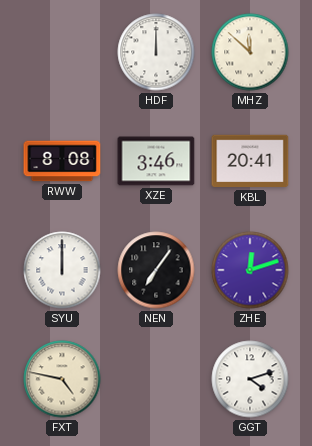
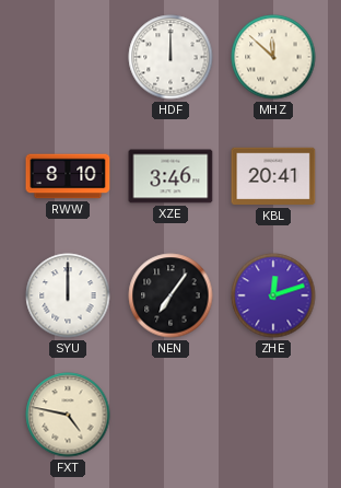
RWW: 8:08 -> 8:10 (68, 176)
GGT: 4:12 -> none (250, 379)
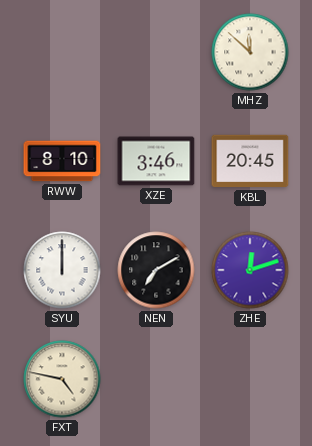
HDF: 12:00 -> none (170, 57)
KBL: 20:41 -> 20:45 (250, 161)
NEN: 7:06 -> 7:10 (156, 270)
